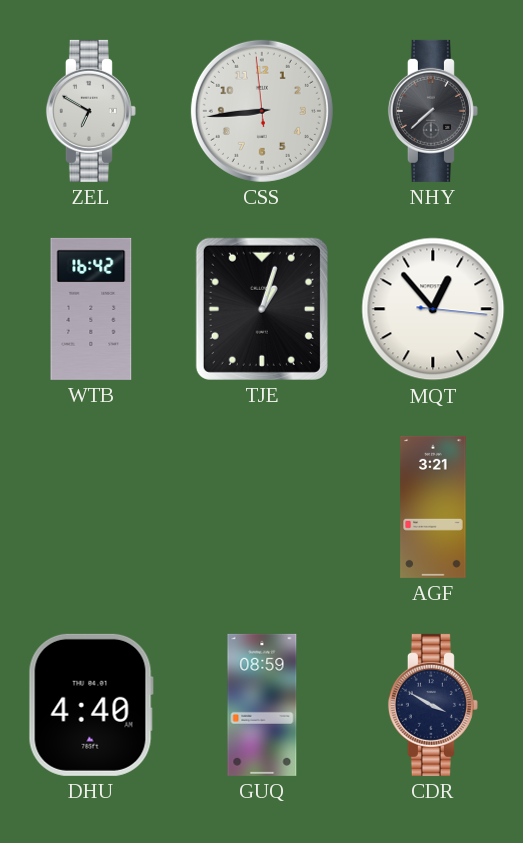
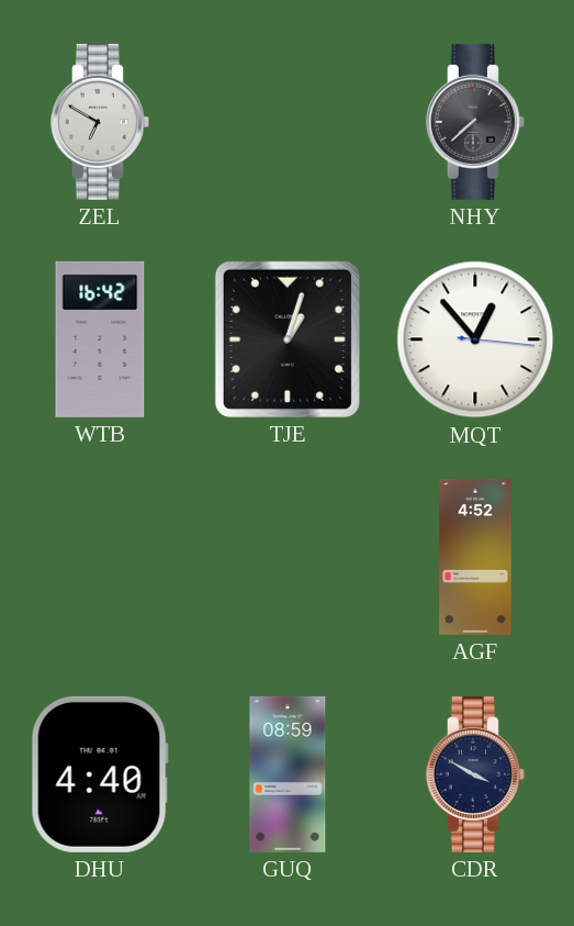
CSS: 8:43 -> none (262, 111)
AGF: 3:21 -> 4:52 (475, 557)
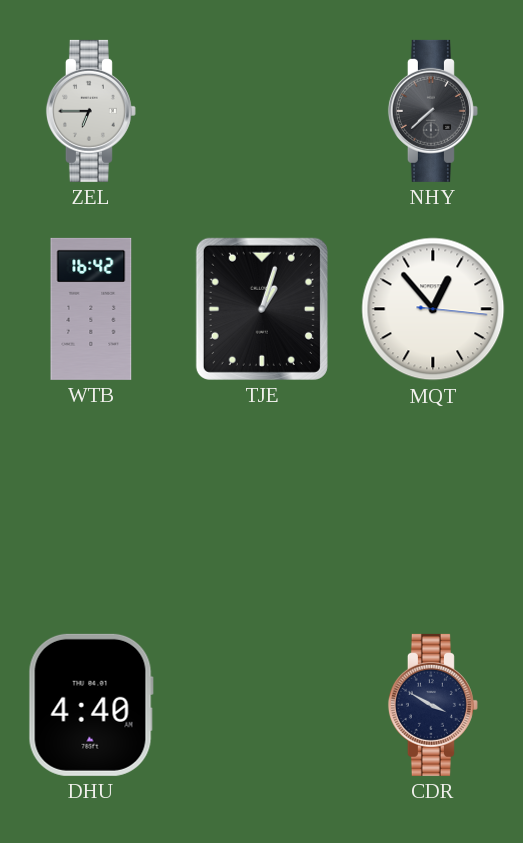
ZEL: 6:50 -> 6:45 (91, 111)
AGF: 4:52 -> none (475, 557)
GUQ: 08:59 -> none (288, 774)
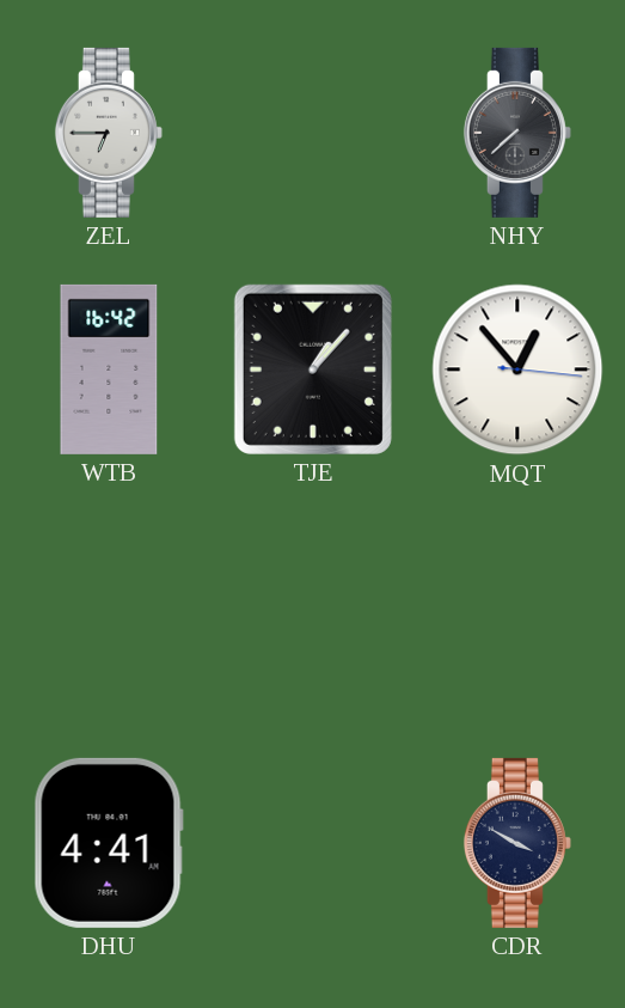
TJE: 1:03 -> 1:07 (313, 369)
DHU: 4:40 -> 4:41 (109, 843)
